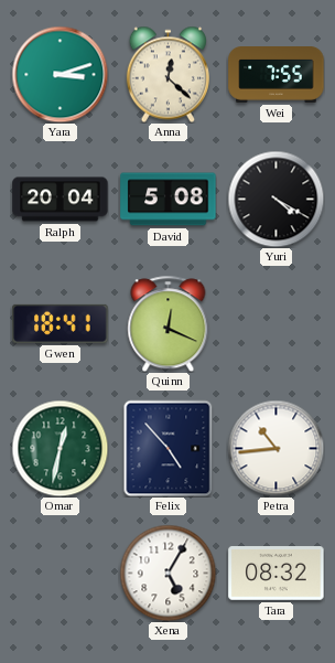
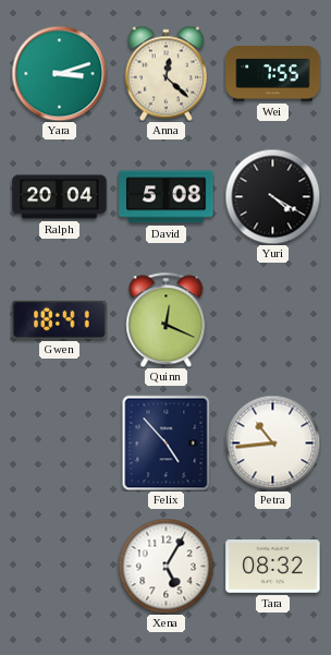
Omar: 12:32 -> none (60, 448)
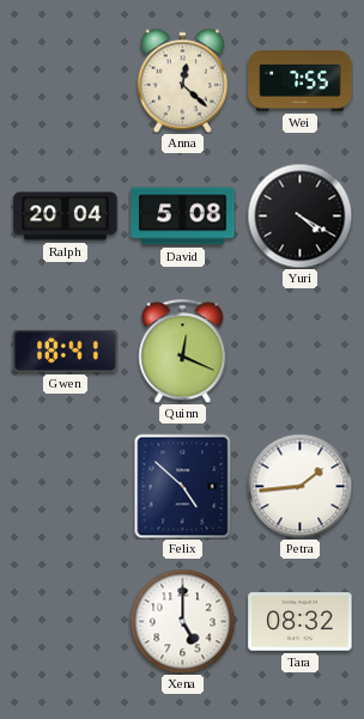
Yara: 3:12 -> none (59, 73)
Felix: 4:53 -> 4:52 (183, 486)
Petra: 10:44 -> 1:44 (299, 486)
Xena: 5:05 -> 5:00 (182, 621)
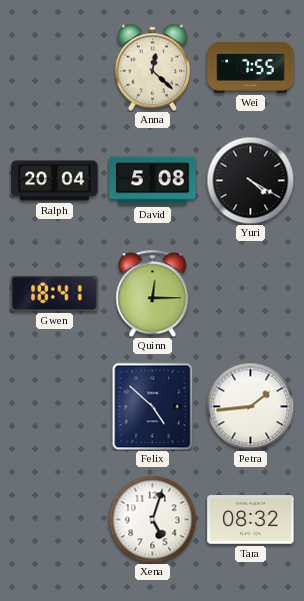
Quinn: 12:19 -> 12:15 (153, 293)
Xena: 5:00 -> 5:03 (152, 519)
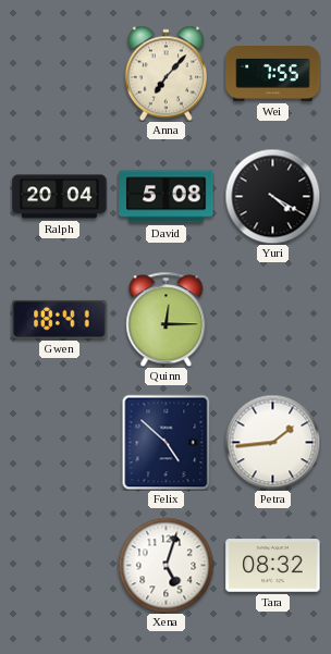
Anna: 12:22 -> 7:07 (165, 73)
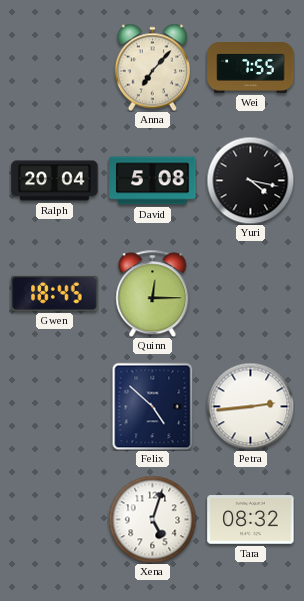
Yuri: 4:20 -> 4:17 (250, 180)
Gwen: 18:41 -> 18:45 (55, 293)
Petra: 1:44 -> 2:44 (250, 406)
